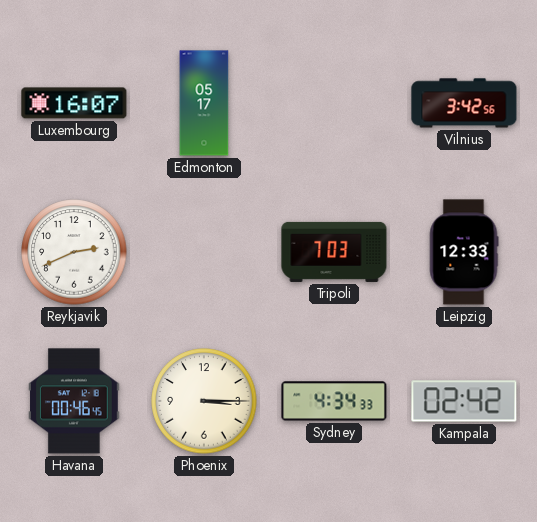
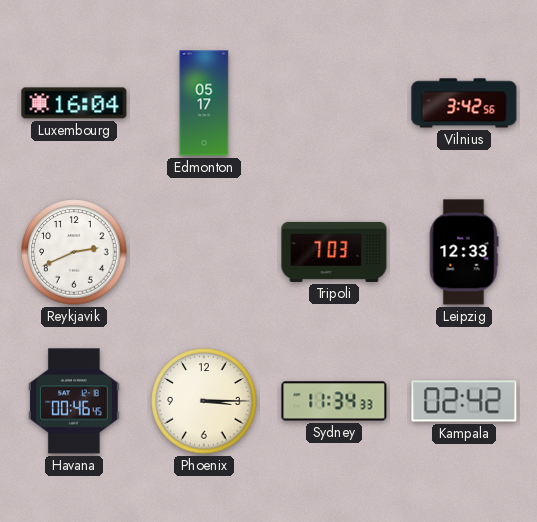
Luxembourg: 16:07 -> 16:04 (74, 103)
Sydney: 4:34 -> 11:34 (334, 401)
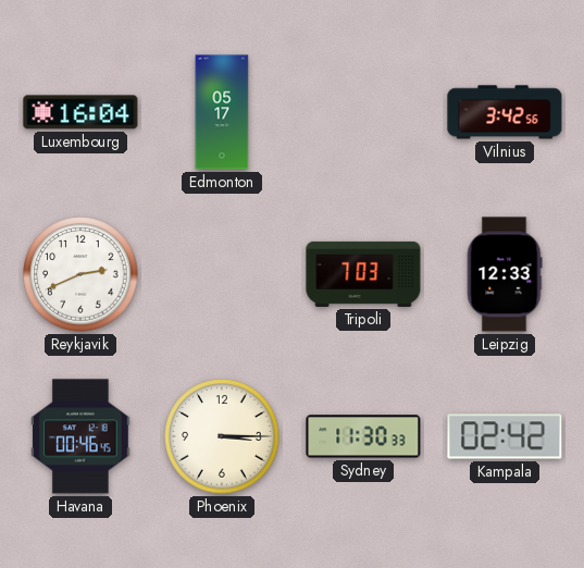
Sydney: 11:34 -> 11:30 (363, 436)
